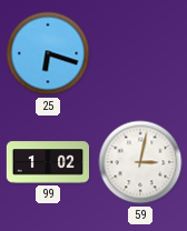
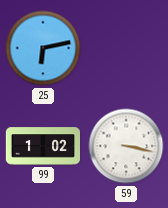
25: 6:18 -> 6:13 (43, 48)
59: 3:02 -> 3:17 (126, 146)
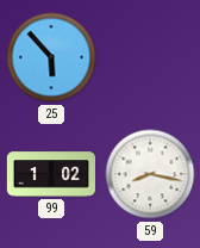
25: 6:13 -> 5:53 (51, 57)
59: 3:17 -> 8:17 (150, 174)
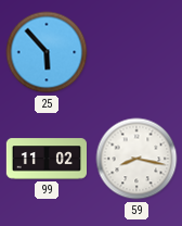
99: 1:02 -> 11:02 (45, 159)
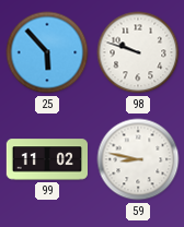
98: none -> 9:48 (138, 52)
59: 8:17 -> 8:47 (138, 159)
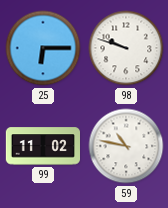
25: 5:53 -> 6:15 (43, 48)
59: 8:47 -> 10:47 (126, 146)
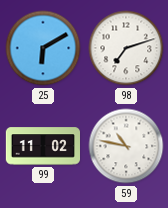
25: 6:15 -> 6:10 (43, 48)
98: 9:48 -> 7:12 (126, 48)
